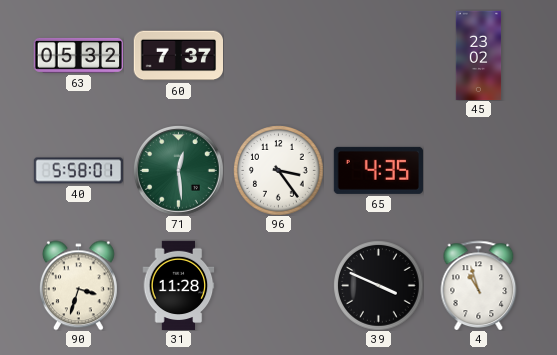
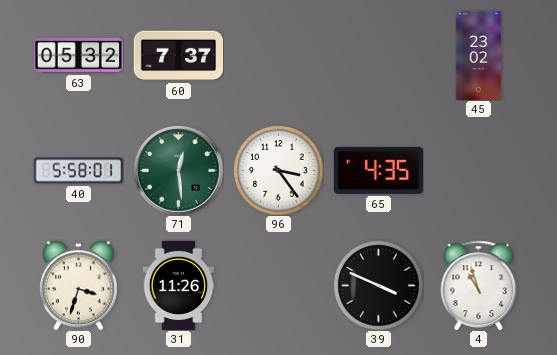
31: 11:28 -> 11:26 (179, 285)
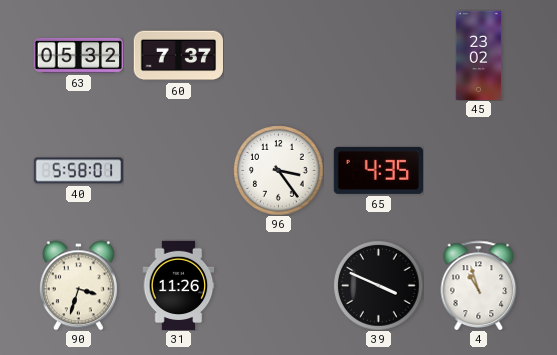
71: 12:29 -> none (179, 171)
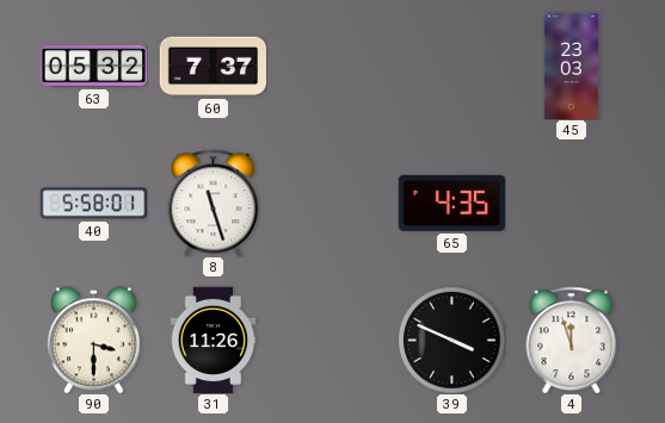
45: 23:02 -> 23:03 (572, 66)
8: none -> 11:27 (214, 203)
96: 3:24 -> none (279, 171)
90: 3:33 -> 3:30 (93, 340)
4: 10:57 -> 11:57 (572, 340)
